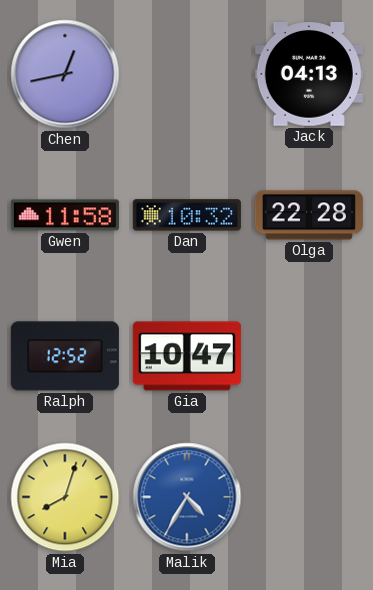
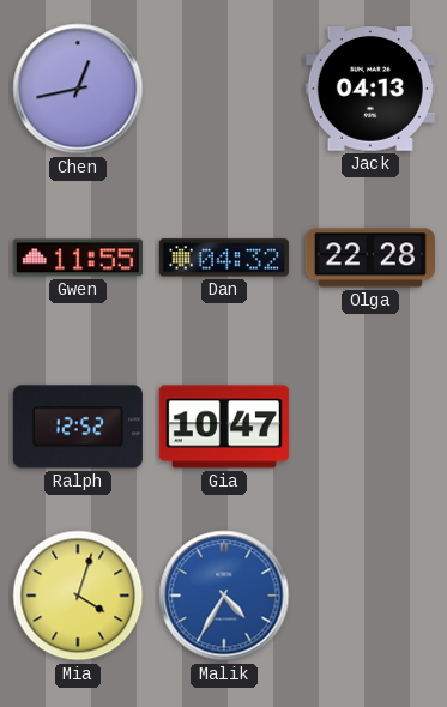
Gwen: 11:58 -> 11:55 (78, 258)
Dan: 10:32 -> 04:32 (224, 258)
Mia: 8:03 -> 4:03 (78, 596)
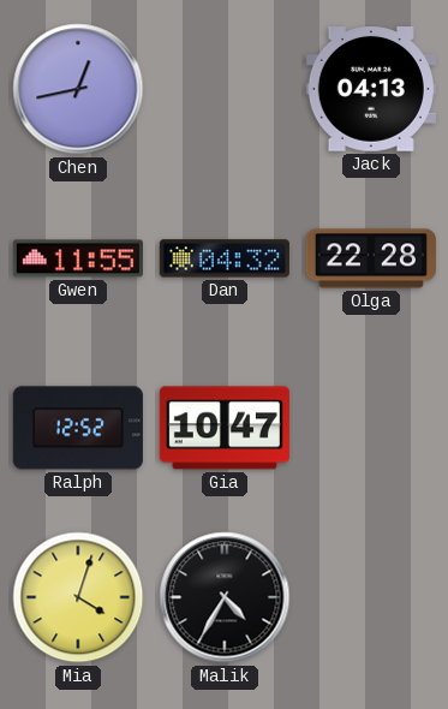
Malik dial: blue -> black (225, 597)
